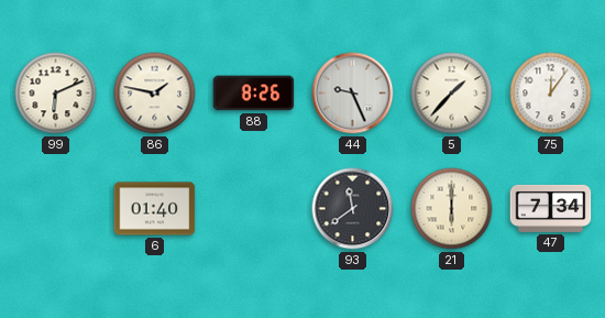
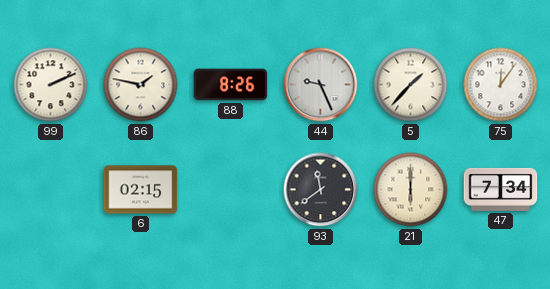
99: 6:11 -> 2:11 (51, 85)
6: 01:40 -> 02:15 (141, 190)
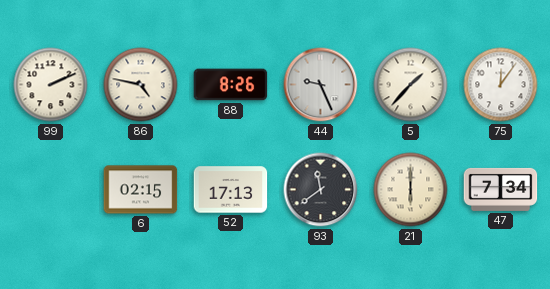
86: 1:47 -> 4:47 (141, 85)
52: none -> 17:13 (231, 190)
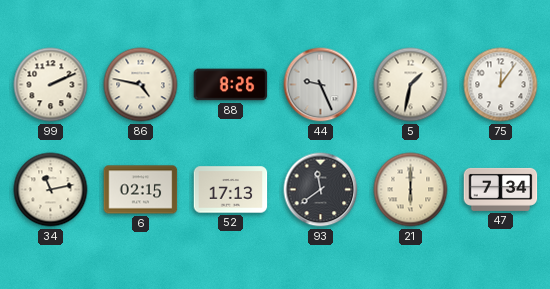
5: 1:37 -> 1:32 (411, 85)
34: none -> 11:13 (51, 190)
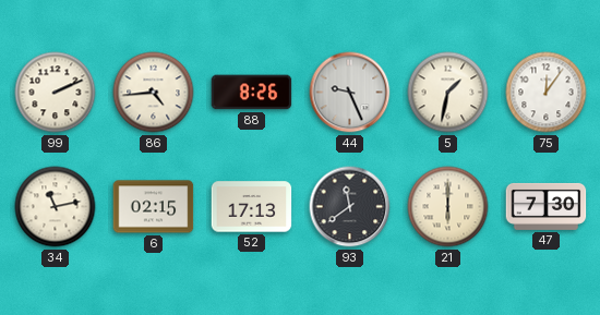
86: 4:47 -> 4:44 (154, 93)
47: 7:34 -> 7:30 (547, 206)
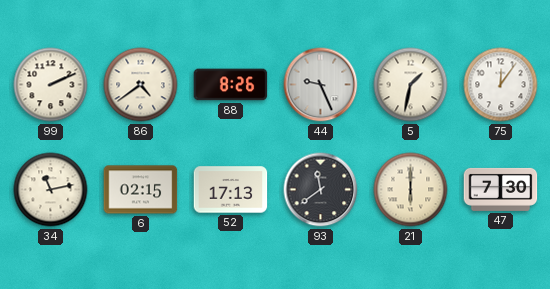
86: 4:44 -> 4:39 (141, 85)
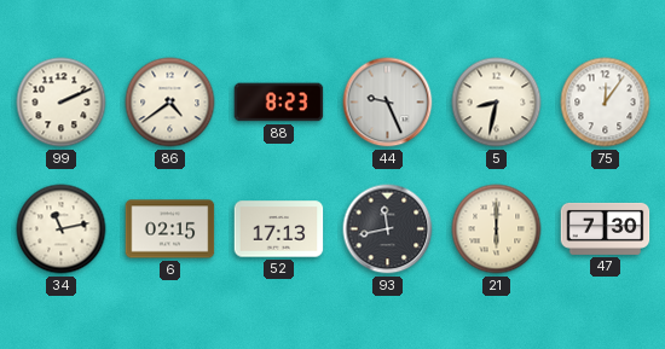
88: 8:26 -> 8:23 (279, 103)
5: 1:32 -> 8:32 (497, 103)
93: 11:39 -> 11:43 (388, 229)
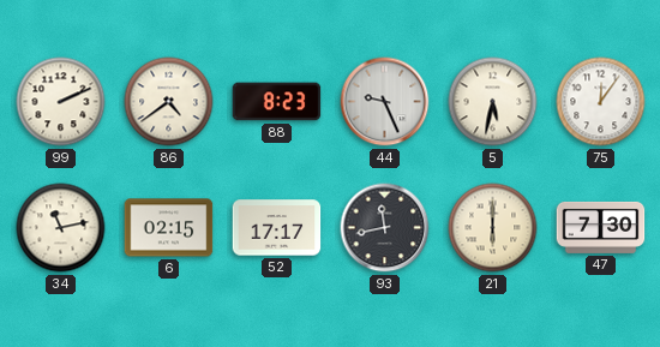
5: 8:32 -> 5:32 (493, 102)
52: 17:13 -> 17:17 (277, 228)
